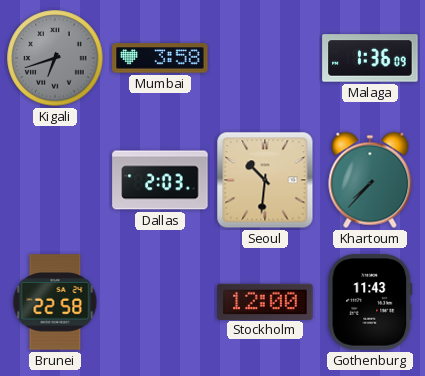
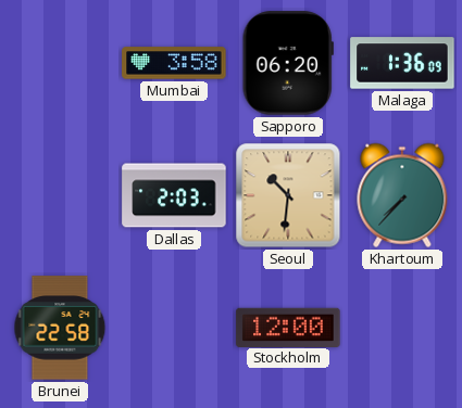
Kigali: 6:42 -> none (55, 58)
Sapporo: none -> 06:20 (288, 63)
Gothenburg: 11:43 -> none (370, 302)
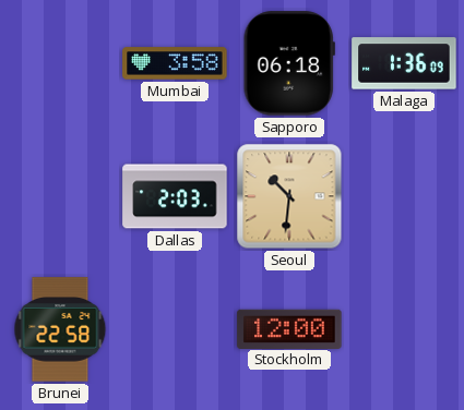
Sapporo: 06:20 -> 06:18 (289, 63)
Khartoum: 7:37 -> none (402, 195)
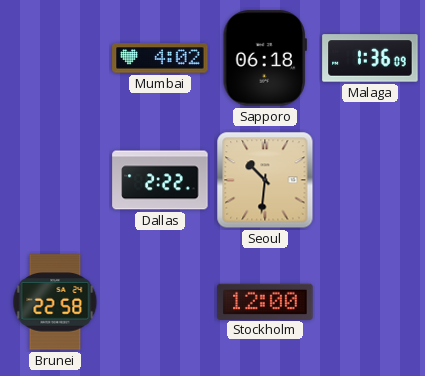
Mumbai: 3:58 -> 4:02 (160, 58)
Dallas: 2:03 -> 2:22 (160, 180)
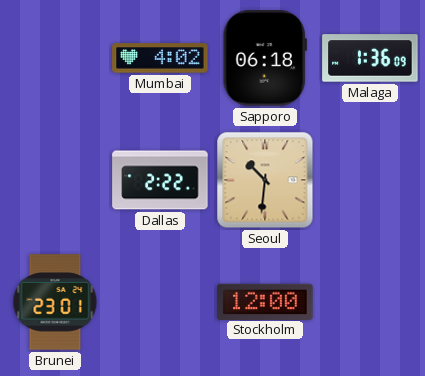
Brunei: 22:58 -> 23:01 (55, 302)
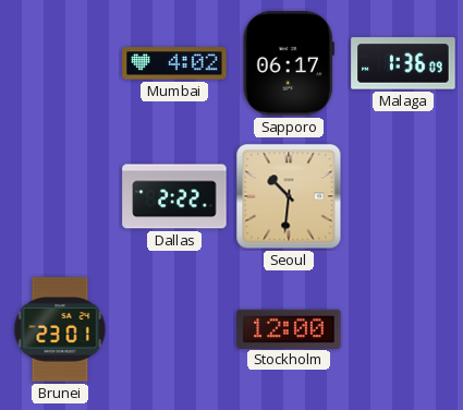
Sapporo: 06:18 -> 06:17 (289, 63)
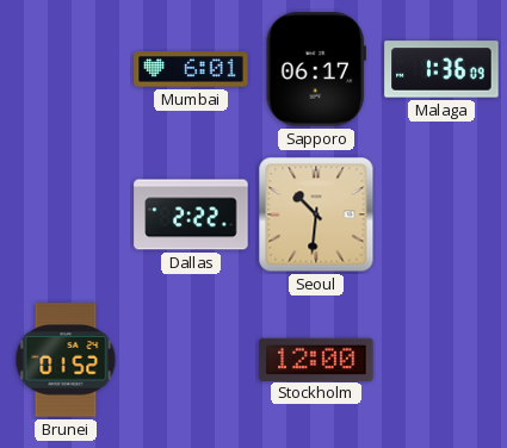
Mumbai: 4:02 -> 6:01 (191, 69)
Brunei: 23:01 -> 01:52 (66, 360)
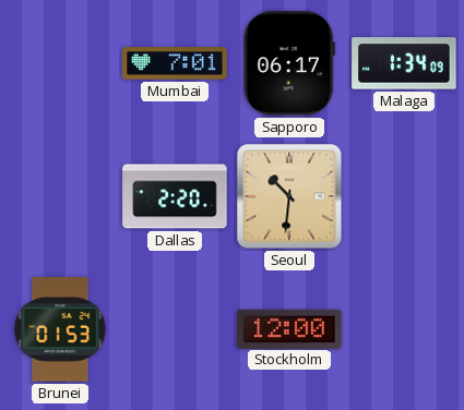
Mumbai: 6:01 -> 7:01 (175, 63)
Malaga: 1:36 -> 1:34 (404, 63)
Dallas: 2:22 -> 2:20 (175, 196)
Brunei: 01:52 -> 01:53 (60, 329)
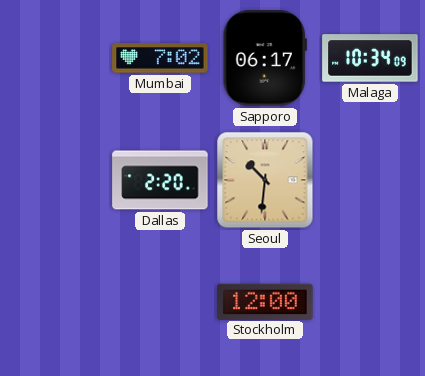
Mumbai: 7:01 -> 7:02 (160, 58)
Malaga: 1:34 -> 10:34 (370, 58)
Brunei: 01:53 -> none (60, 329)
